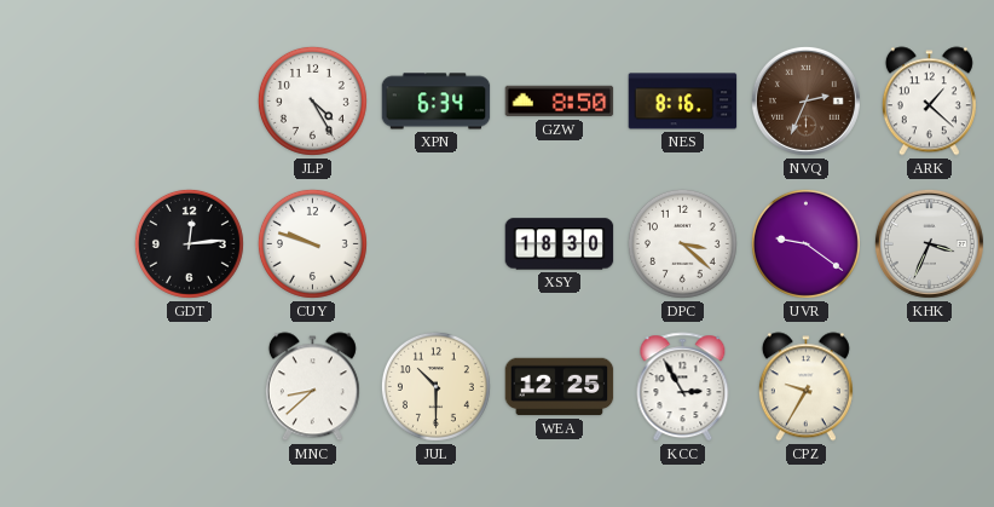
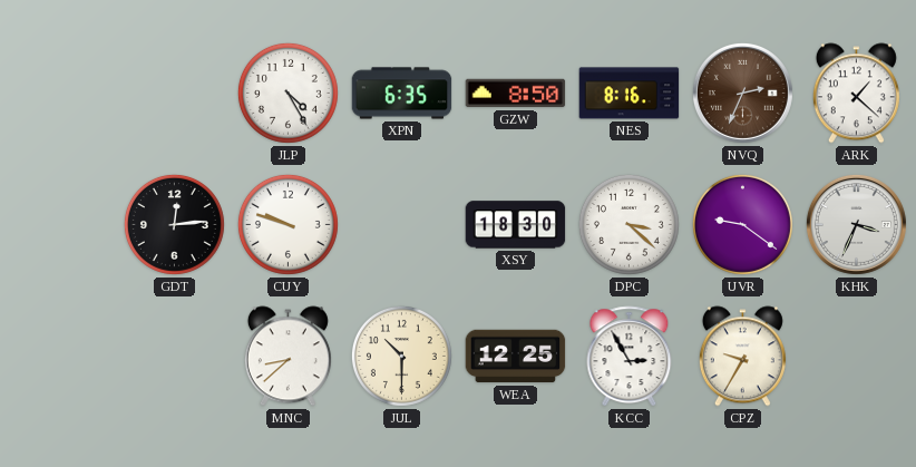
XPN: 6:34 -> 6:35 (402, 94)
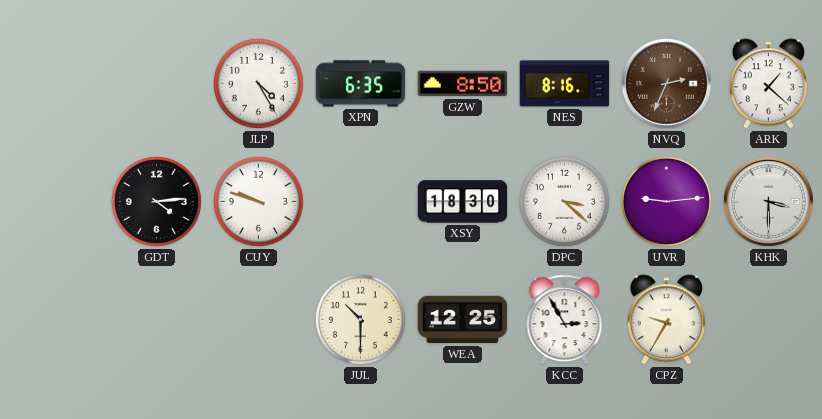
GDT: 12:14 -> 4:14 (156, 201)
UVR: 9:21 -> 9:14 (666, 201)
KHK: 3:34 -> 3:30 (768, 201)
MNC: 8:38 -> none (288, 357)
